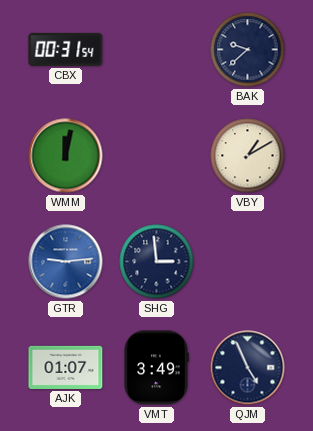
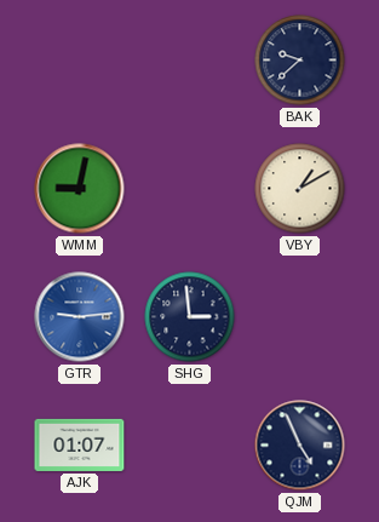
CBX: 00:31 -> none (66, 49)
WMM: 12:02 -> 9:02 (80, 189)
VMT: 3:49 -> none (156, 368)
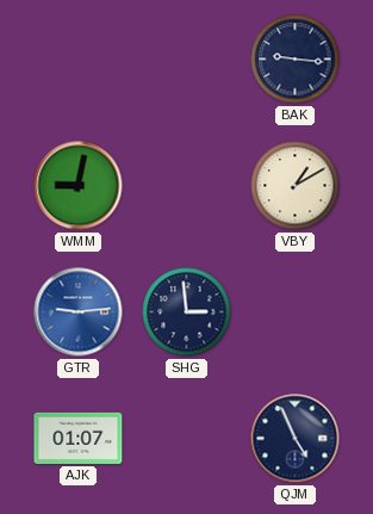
BAK: 9:38 -> 9:16 (296, 60)
